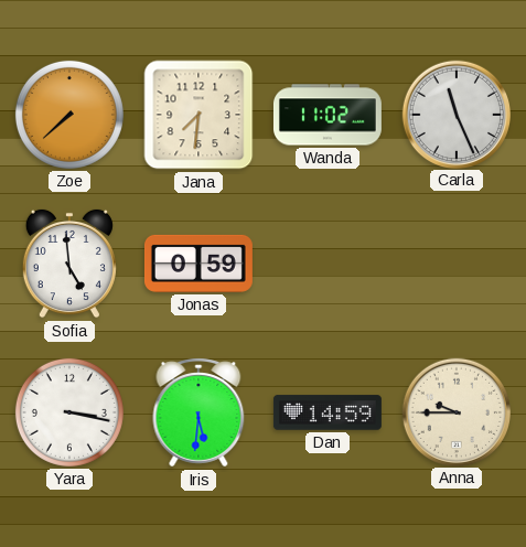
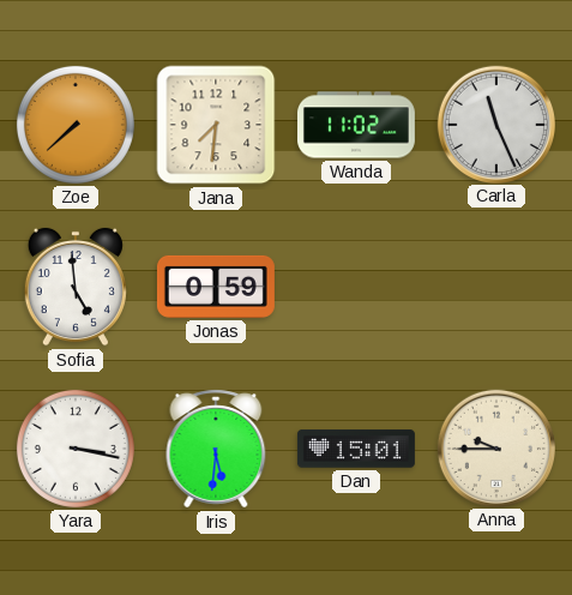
Dan: 14:59 -> 15:01 (356, 449)
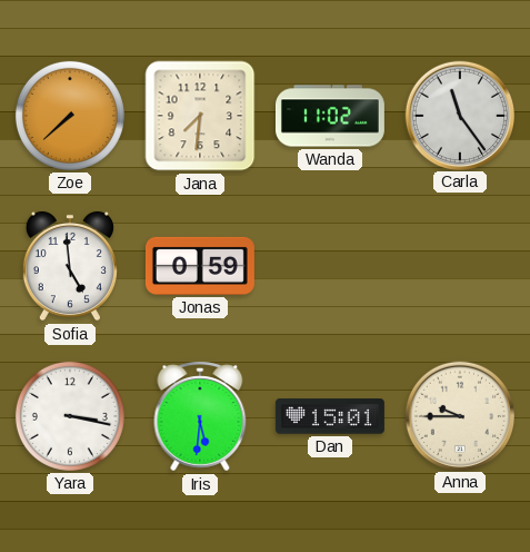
Carla: 11:26 -> 11:24 (459, 115)
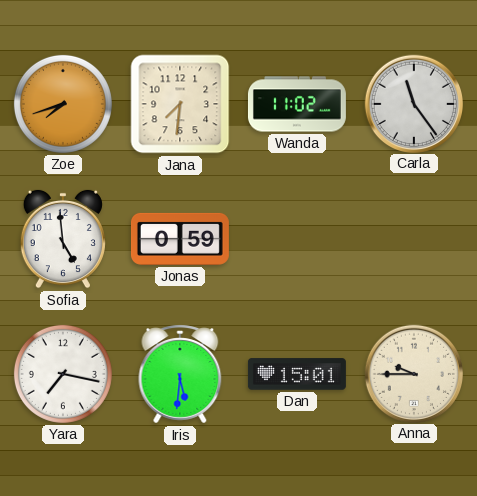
Zoe: 7:38 -> 7:42 (63, 104)
Yara: 3:17 -> 7:17 (63, 374)
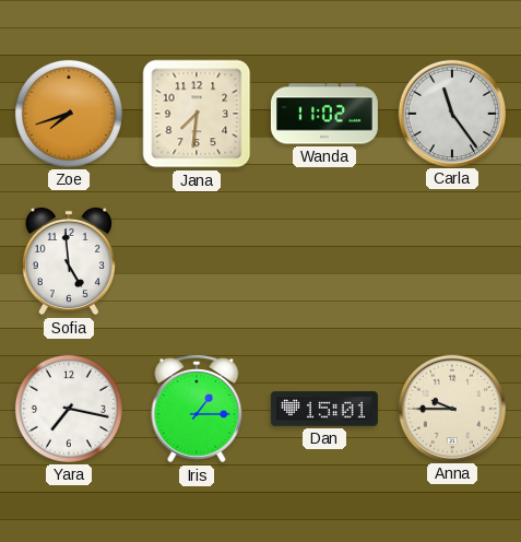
Jonas: 0:59 -> none (180, 239)
Iris: 5:31 -> 1:15 (197, 409)
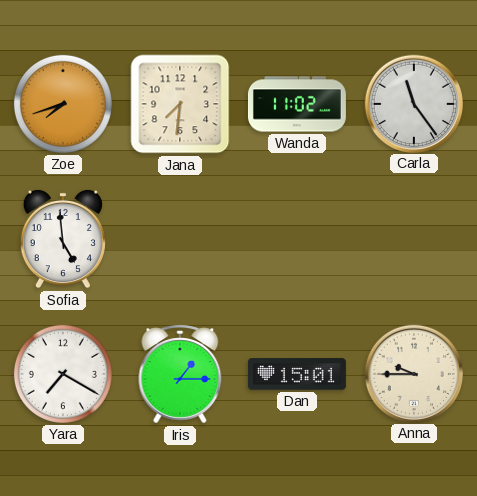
Yara: 7:17 -> 7:20 (63, 374)
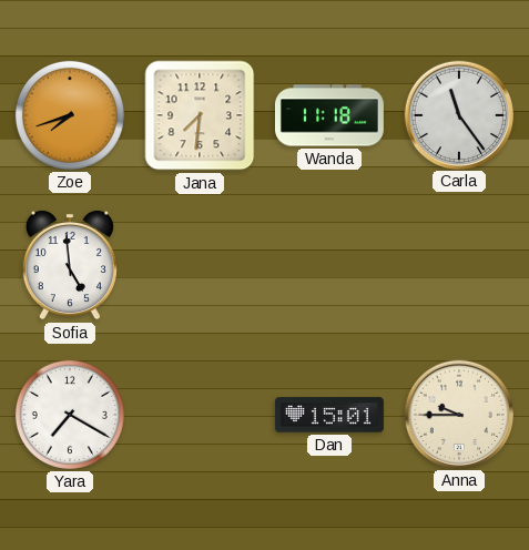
Wanda: 11:02 -> 11:18 (329, 115)
Iris: 1:15 -> none (180, 374)
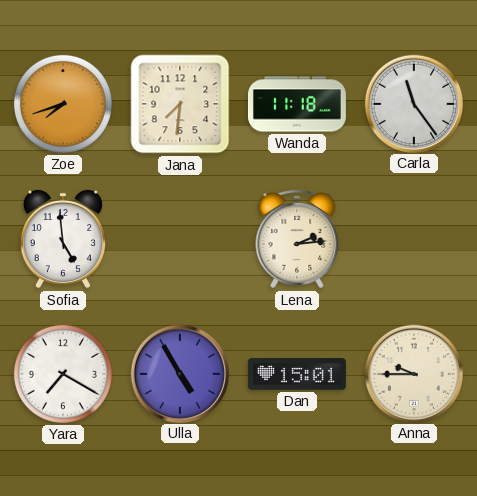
Lena: none -> 2:14 (297, 239)
Ulla: none -> 4:55 (179, 373)
